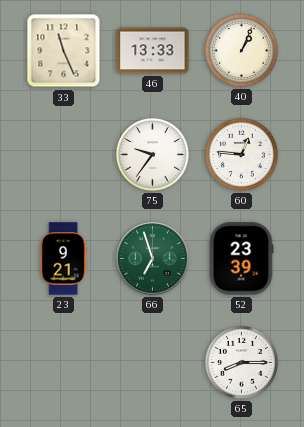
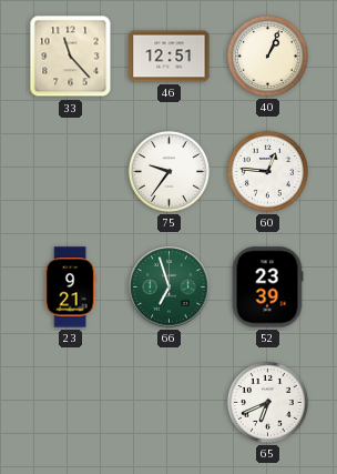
33: 11:26 -> 11:23 (71, 57)
46: 13:33 -> 12:51 (170, 57)
65: 8:15 -> 6:41 (267, 402)
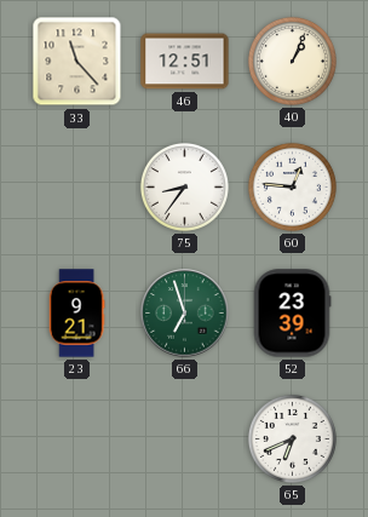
75: 9:36 -> 8:36 (184, 186)
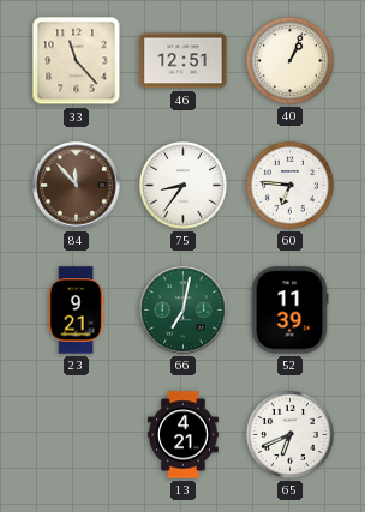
84: none -> 11:53 (77, 186)
60: 12:46 -> 6:46 (289, 185)
66: 6:57 -> 7:02 (184, 311)
52: 23:39 -> 11:39 (289, 311)
13: none -> 4:21 (182, 435)
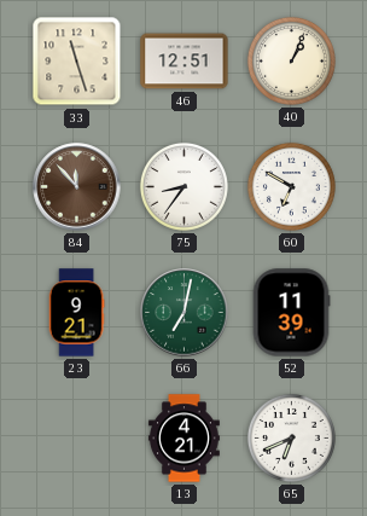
33: 11:23 -> 11:27 (77, 62)
60: 6:46 -> 6:50 (291, 186)
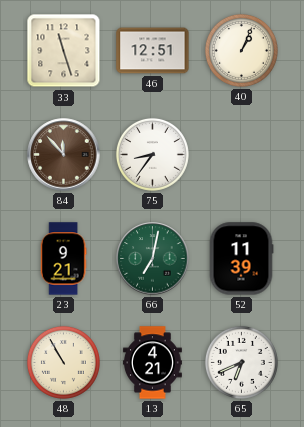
60: 6:50 -> none (291, 186)
48: none -> 10:55 (63, 362)
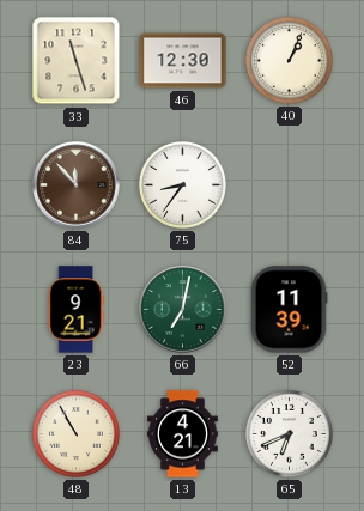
46: 12:51 -> 12:30 (183, 61)
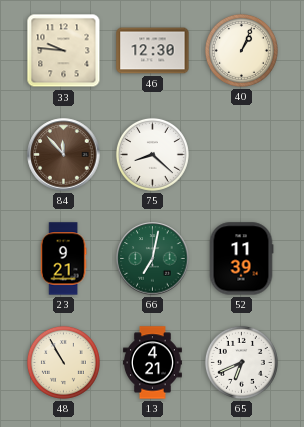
33: 11:27 -> 9:46 (64, 51)
75: 8:36 -> 8:22 (152, 154)
